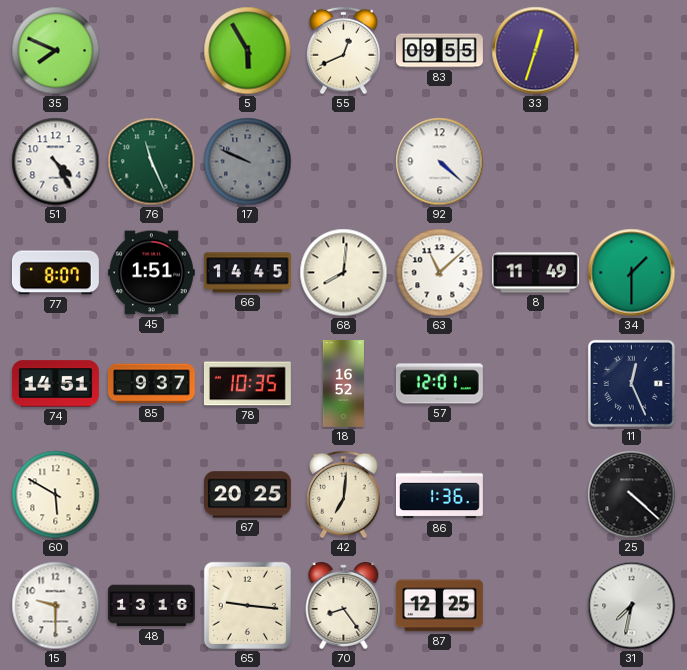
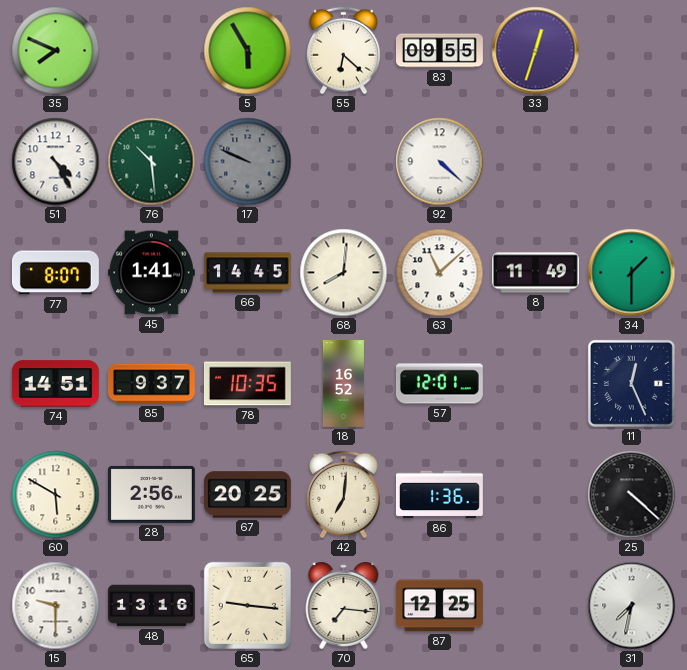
55: 12:41 -> 6:22 (344, 51)
76: 11:26 -> 10:29 (152, 162)
45: 1:51 -> 1:41 (151, 273)
28: none -> 2:56 (151, 494)
70: 8:24 -> 7:16 (344, 605)
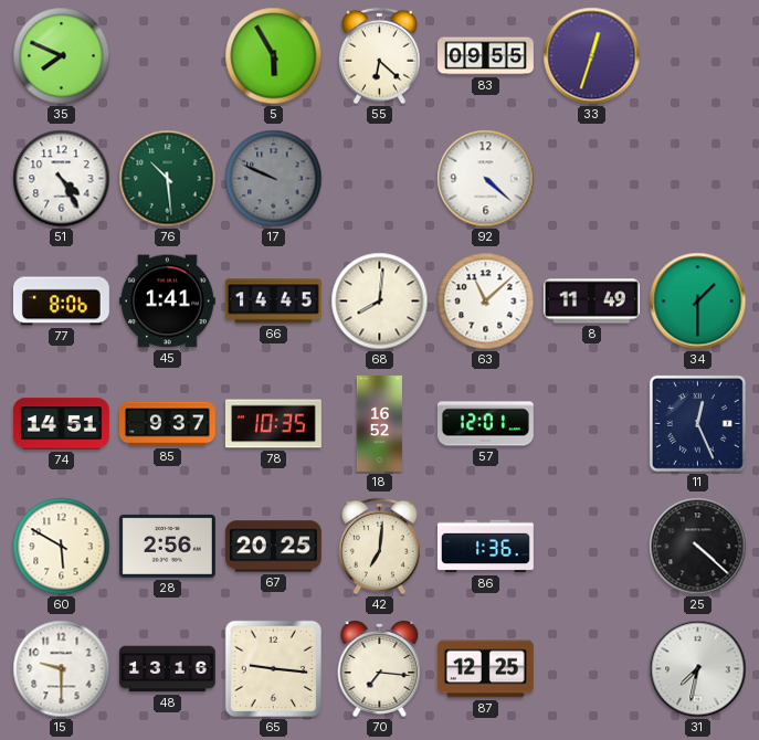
77: 8:07 -> 8:06 (61, 302)
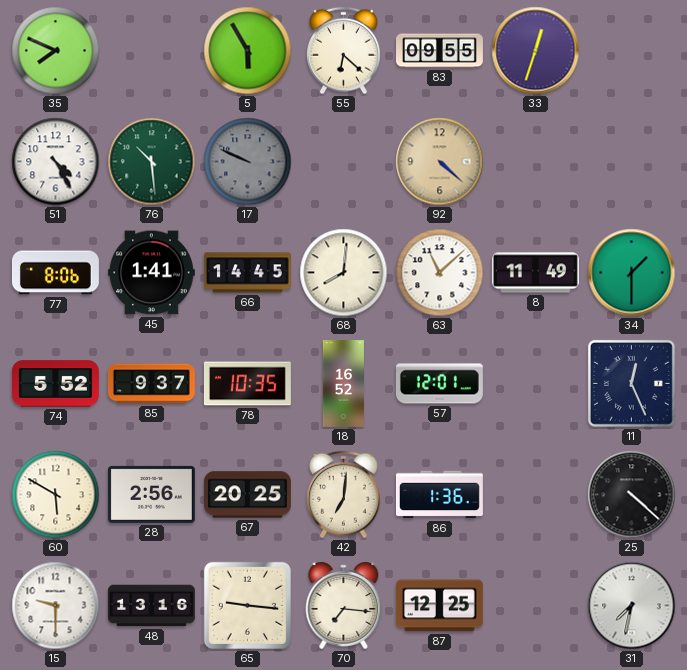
92 dial: white -> champagne (440, 162)
74: 14:51 -> 5:52 (55, 384)
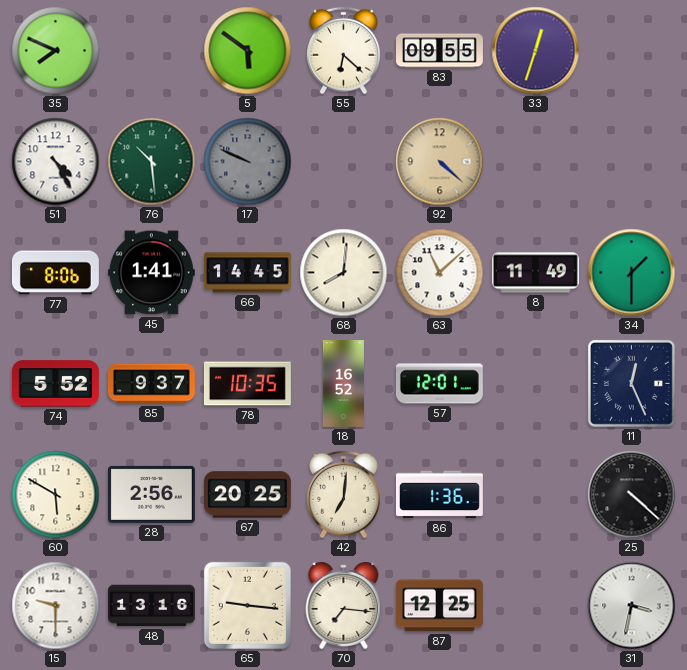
5: 5:55 -> 5:51 (248, 51)
31: 7:32 -> 3:32 (632, 606)
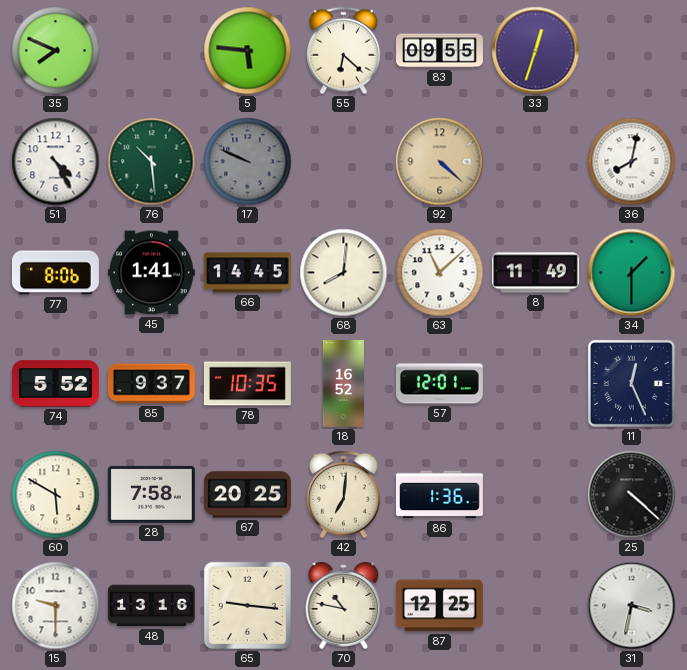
5: 5:51 -> 5:46 (248, 51)
36: none -> 8:02 (632, 162)
28: 2:56 -> 7:58 (151, 494)
70: 7:16 -> 10:47 (344, 605)
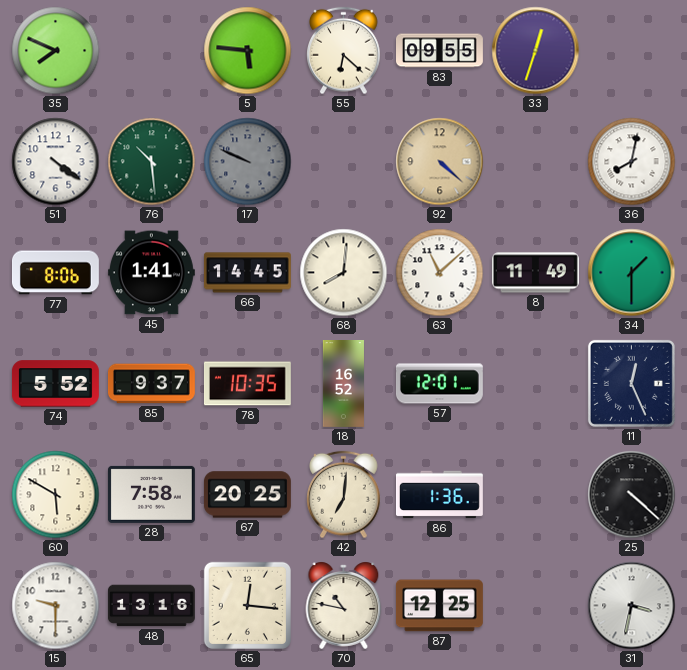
51: 4:25 -> 4:21 (56, 162)
65: 9:16 -> 12:16 (247, 605)
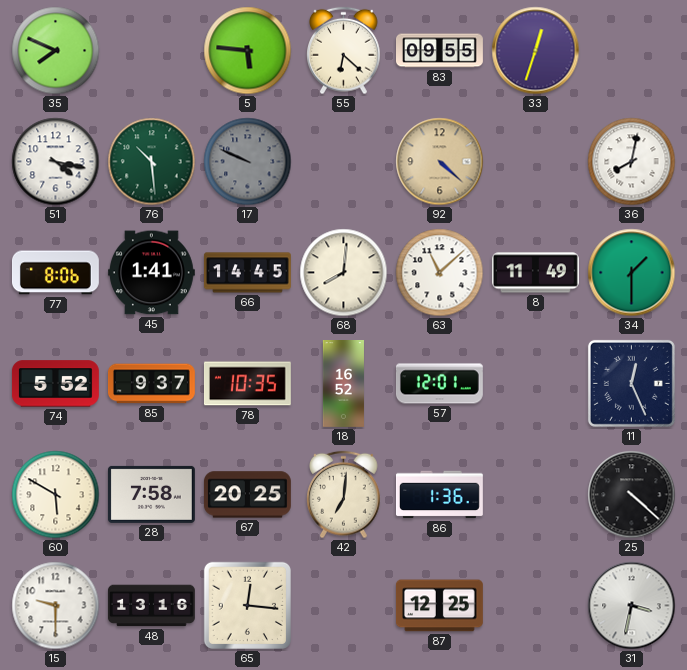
51: 4:21 -> 4:17 (56, 162)
70: 10:47 -> none (344, 605)
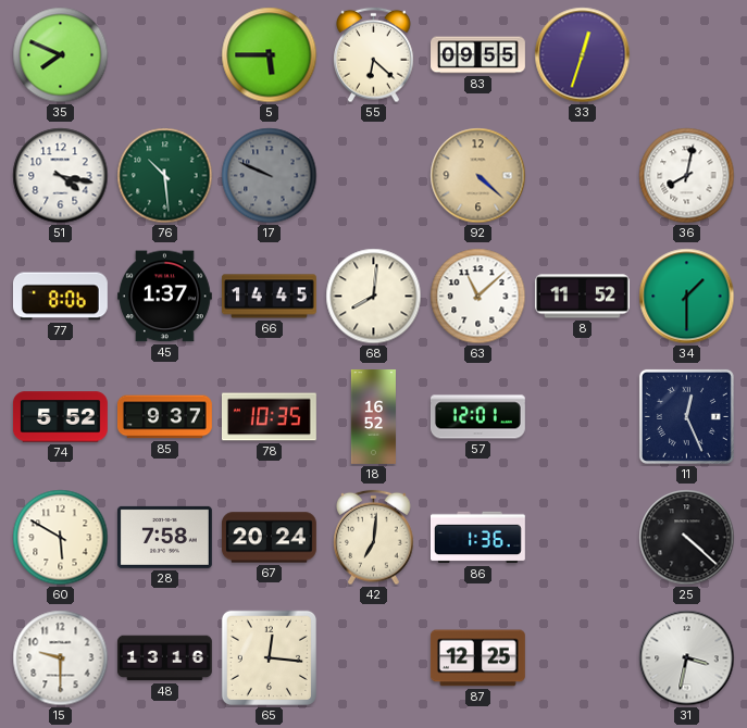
5: 5:46 -> 5:45 (270, 55)
45: 1:41 -> 1:37 (164, 297)
8: 11:49 -> 11:52 (582, 297)
67: 20:25 -> 20:24 (269, 538)
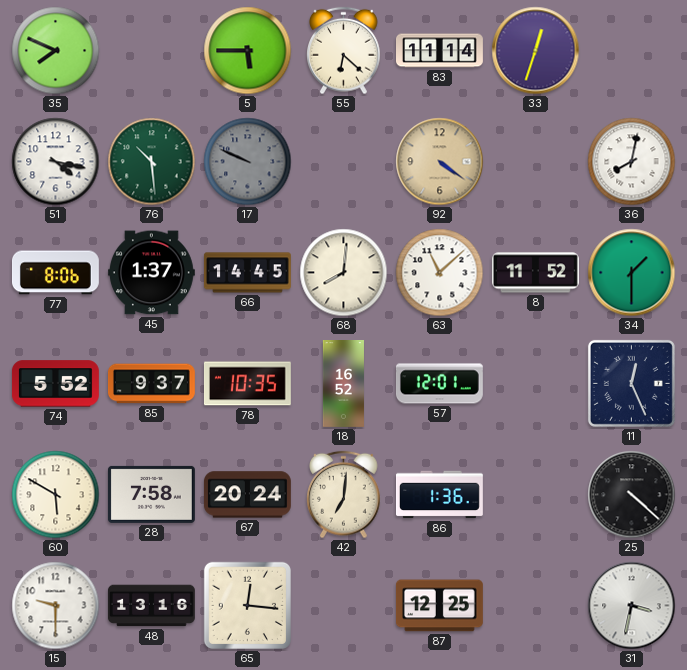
83: 09:55 -> 11:14 (440, 51)
92: 4:22 -> 4:21 (440, 162)
